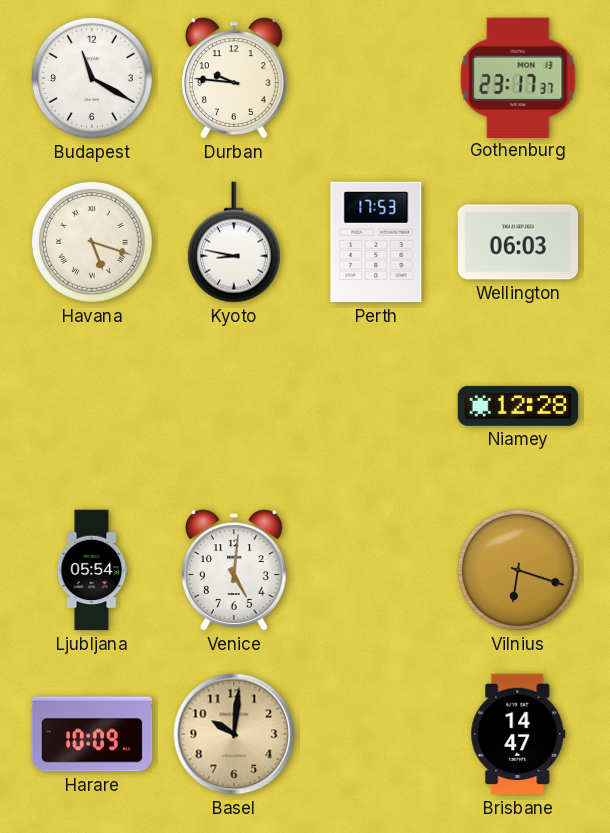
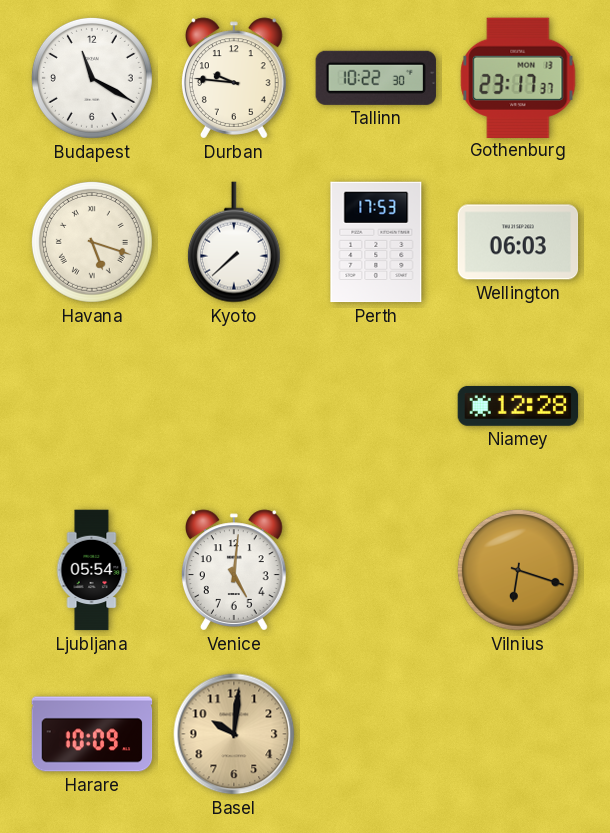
Tallinn: none -> 10:22 (375, 78)
Kyoto: 8:47 -> 7:38 (234, 242)
Brisbane: 14:47 -> none (518, 734)
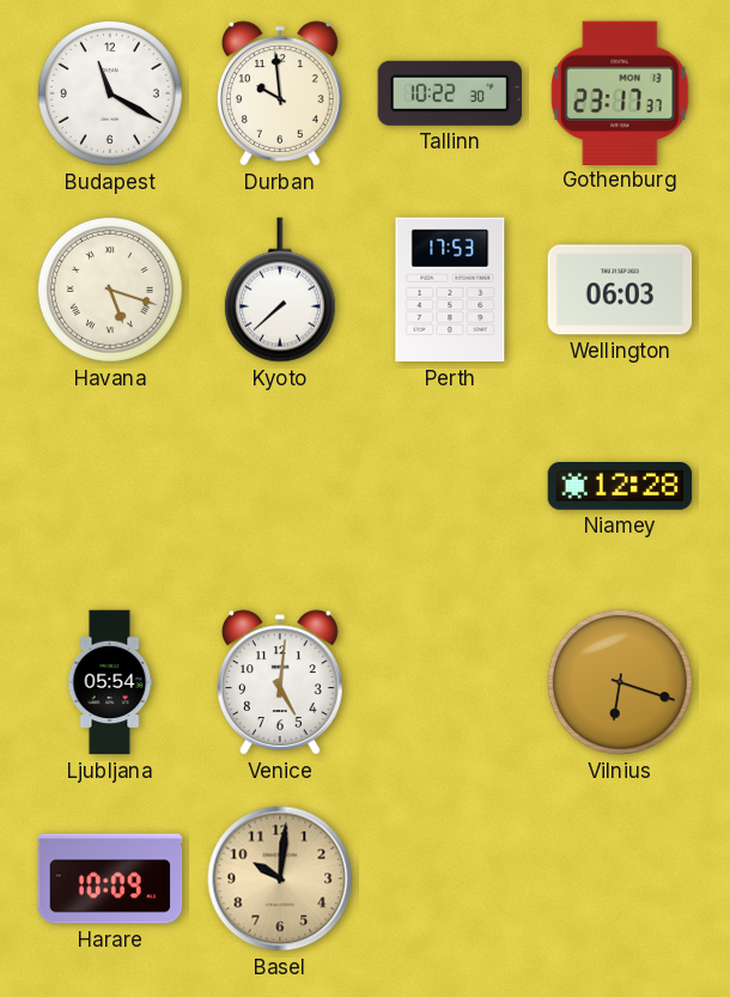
Durban: 9:46 -> 9:59 (280, 93)
